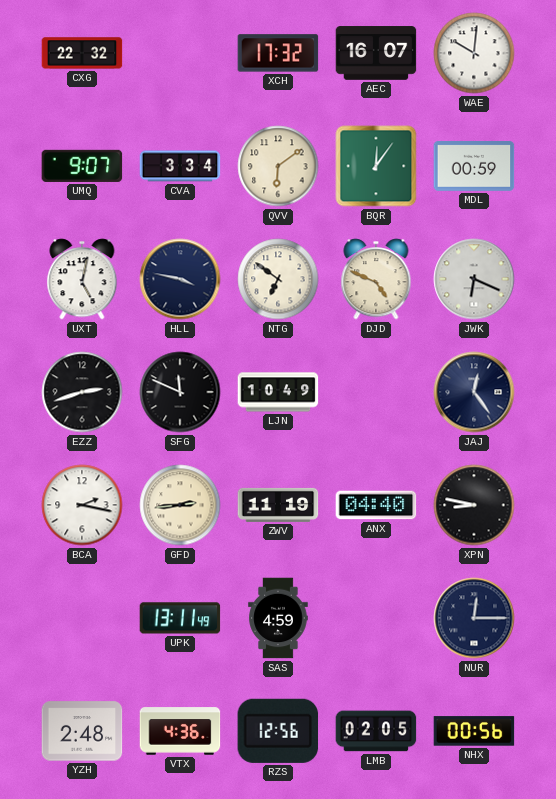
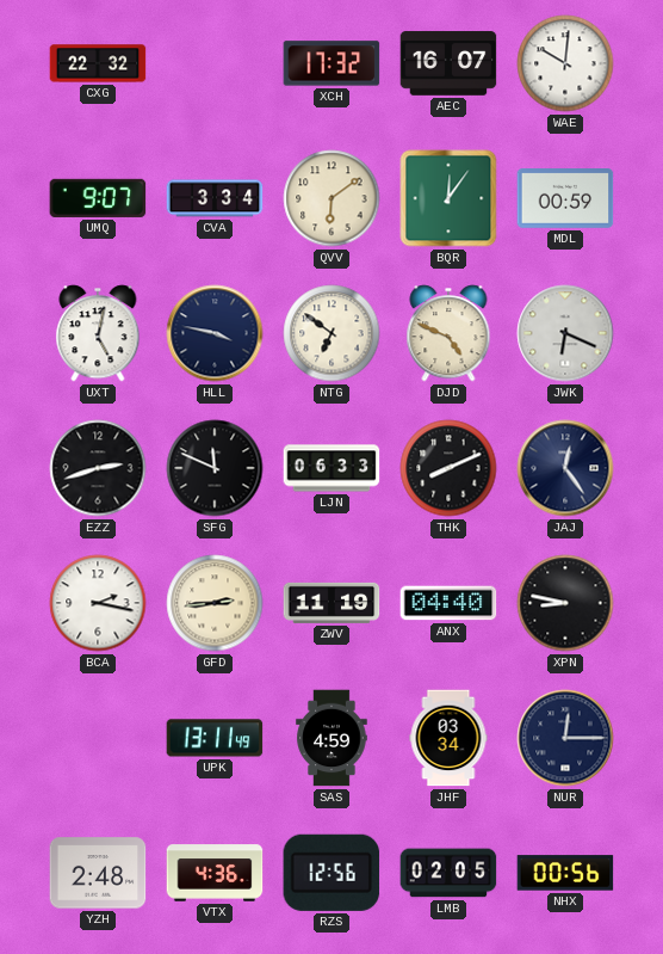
LJN: 10:49 -> 06:33 (331, 468)
THK: none -> 8:11 (448, 468)
JHF: none -> 03:34 (448, 738)
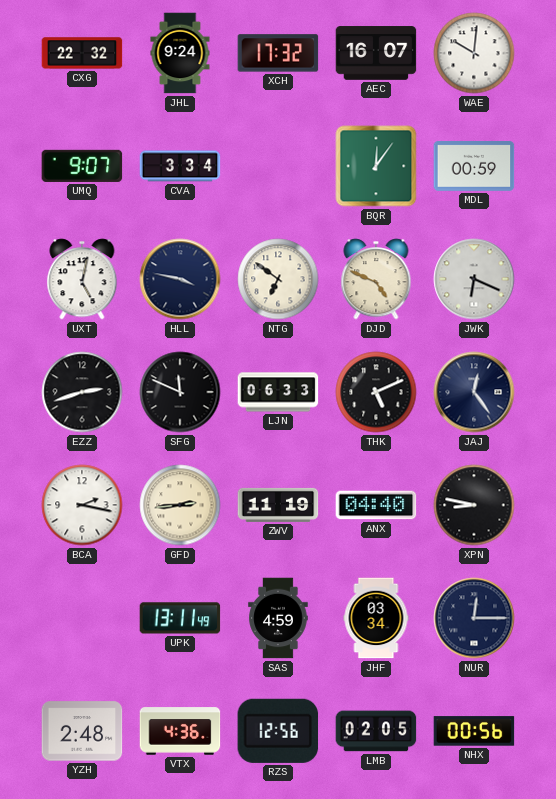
JHL: none -> 9:24 (180, 53)
QVV: 6:09 -> none (331, 198)
THK: 8:11 -> 5:11 (376, 392)
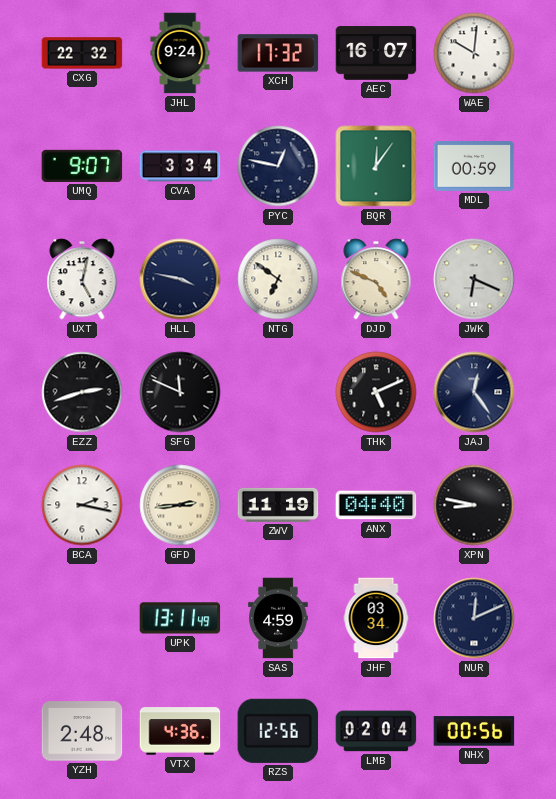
PYC: none -> 12:47 (278, 166)
LJN: 06:33 -> none (278, 392)
NUR: 12:15 -> 12:11 (474, 618)
LMB: 02:05 -> 02:04 (376, 731)
